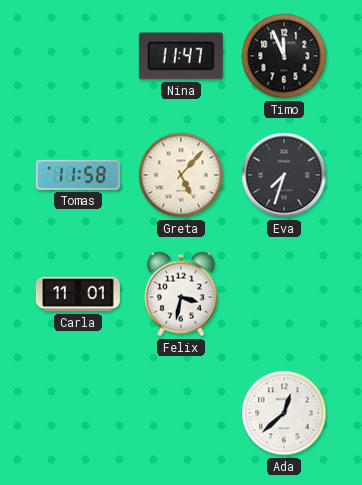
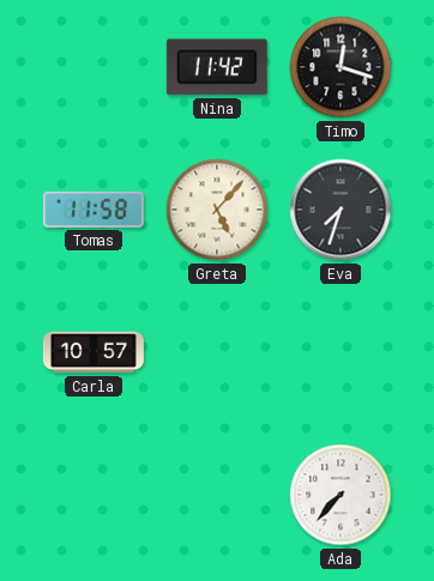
Nina: 11:47 -> 11:42 (217, 67)
Timo: 11:56 -> 12:18 (340, 67)
Carla: 11:01 -> 10:57 (94, 352)
Felix: 3:32 -> none (181, 294)
Ada: 12:38 -> 7:37 (340, 495)
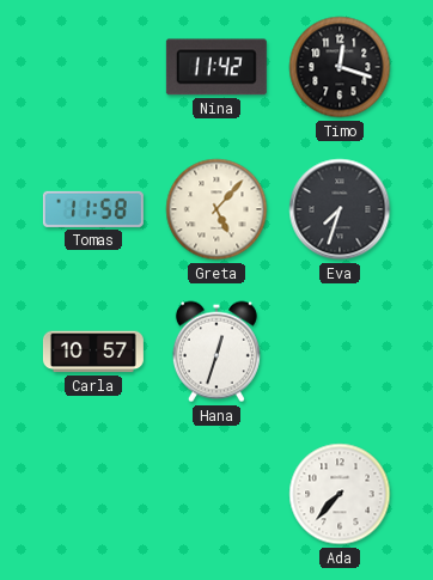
Hana: none -> 12:33 (216, 352)
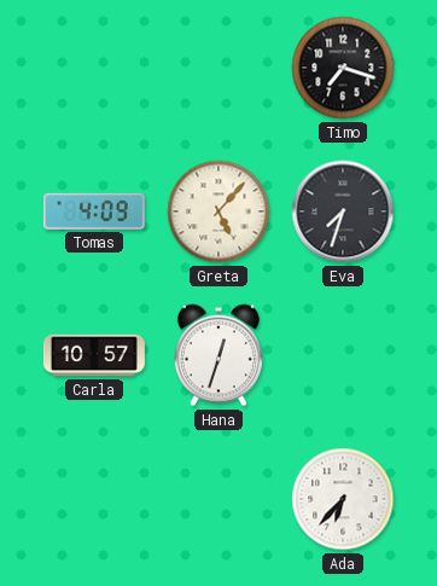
Nina: 11:42 -> none (216, 67)
Timo: 12:18 -> 7:18 (343, 68)
Tomas: 11:58 -> 4:09 (94, 211)
Ada: 7:37 -> 6:37 (343, 499)
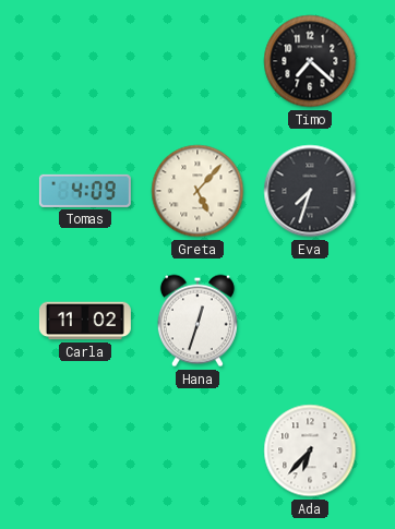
Timo: 7:18 -> 7:22 (310, 61)
Carla: 10:57 -> 11:02 (85, 321)
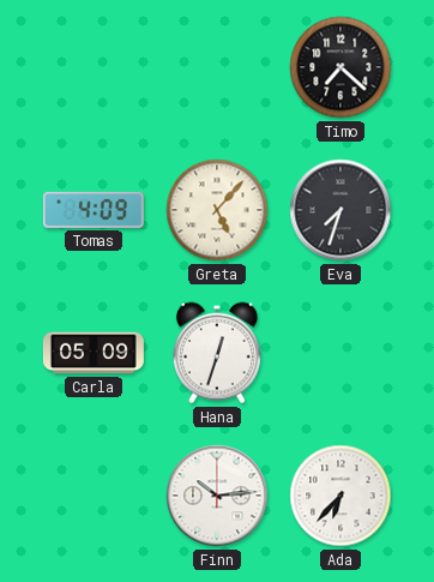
Carla: 11:02 -> 05:09 (94, 353)
Finn: none -> 10:14 (217, 496)
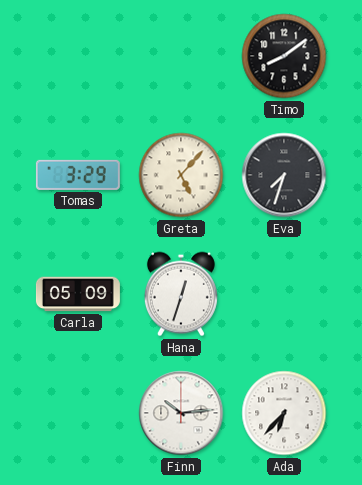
Timo: 7:22 -> 8:09 (284, 56)
Tomas: 4:09 -> 3:29 (78, 175)
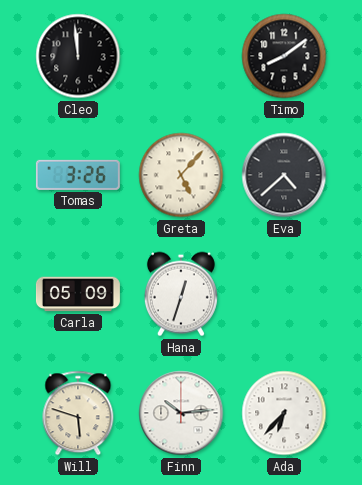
Cleo: none -> 11:59 (78, 56)
Tomas: 3:29 -> 3:26 (78, 175)
Eva: 7:33 -> 4:38 (284, 175)
Will: none -> 5:48 (78, 413)
